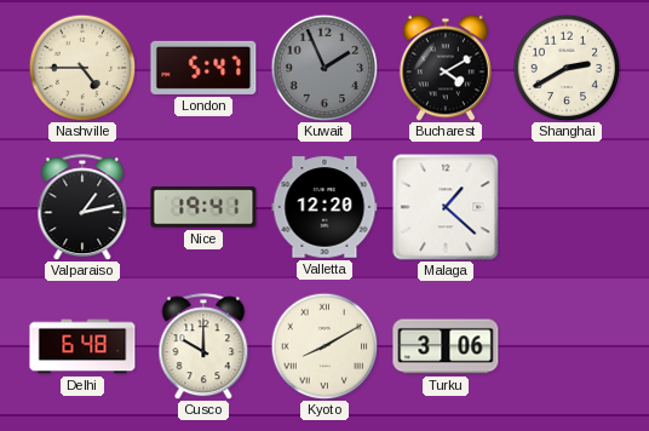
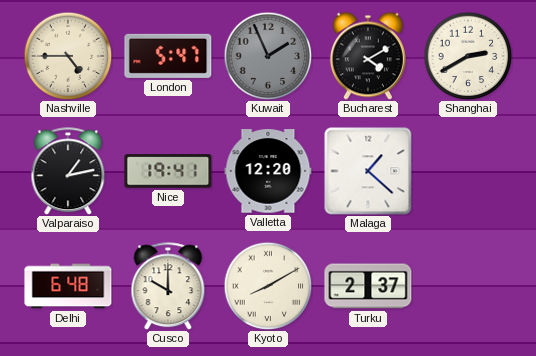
Turku: 3:06 -> 2:37 (368, 286)
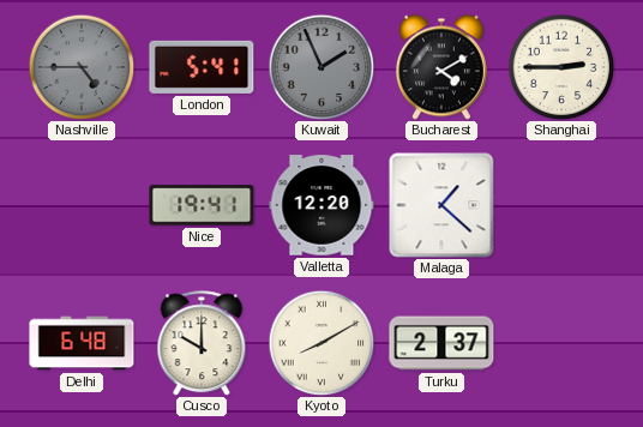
Nashville dial: cream -> grey (82, 67)
London: 5:47 -> 5:41 (202, 67)
Shanghai: 2:40 -> 2:45 (561, 67)
Valparaiso: 1:13 -> none (68, 171)
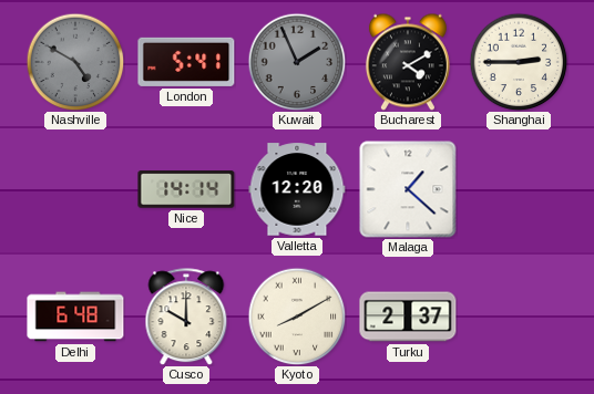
Nashville: 4:45 -> 4:50 (75, 62)
Nice: 19:41 -> 14:14 (186, 189)
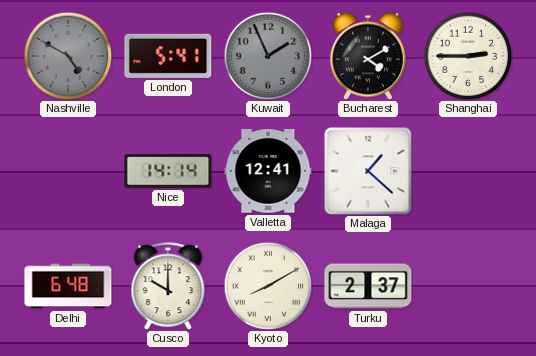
Valletta: 12:20 -> 12:41 (268, 171)
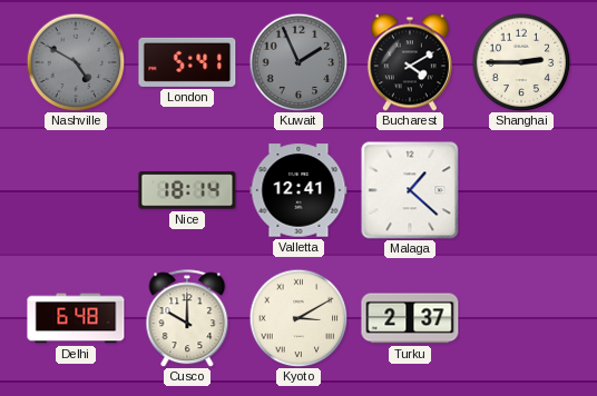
Nice: 14:14 -> 18:14 (187, 190)
Kyoto: 8:10 -> 3:10 (298, 318)
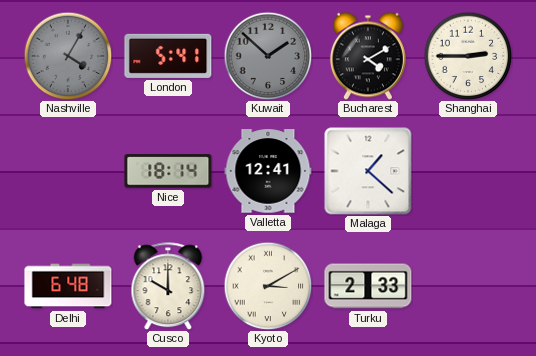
Nashville: 4:50 -> 4:05 (68, 56)
Kuwait: 1:56 -> 1:52 (268, 56)
Turku: 2:37 -> 2:33 (368, 286)
